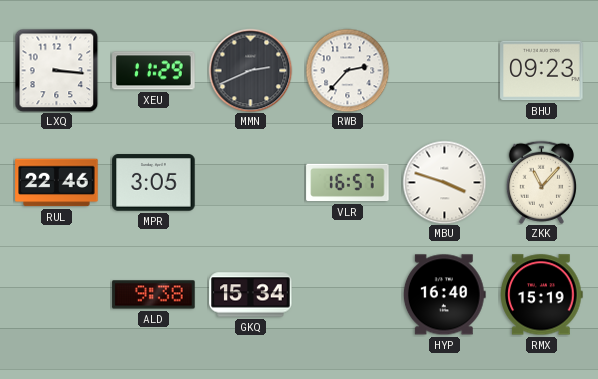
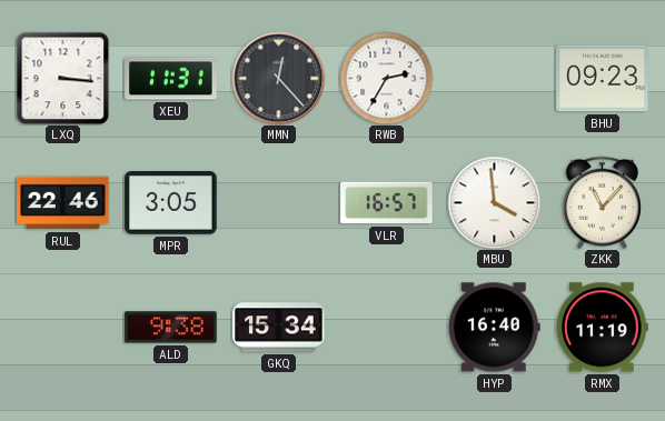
XEU: 11:29 -> 11:31 (171, 79)
MMN: 2:41 -> 12:23 (278, 78)
RWB: 2:37 -> 2:35 (386, 78)
MBU: 3:48 -> 3:59 (494, 202)
RMX: 15:19 -> 11:19 (603, 328)
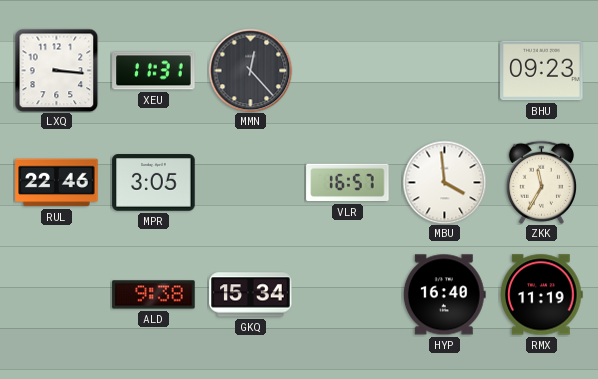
RWB: 2:35 -> none (386, 78)
ZKK: 11:07 -> 11:35 (541, 182)
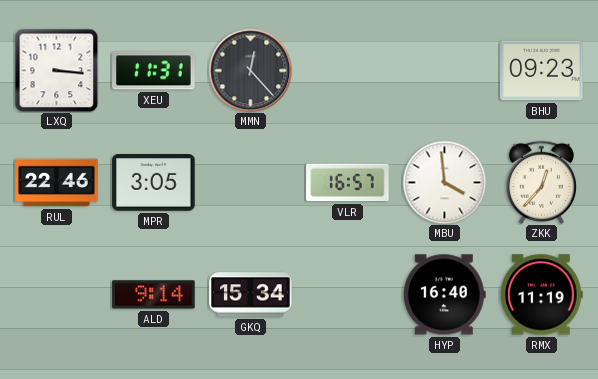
ZKK: 11:35 -> 12:37 (541, 182)
ALD: 9:38 -> 9:14 (154, 295)
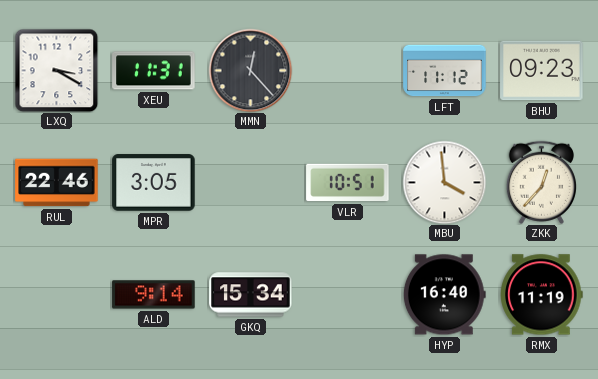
LXQ: 3:16 -> 3:20 (56, 70)
LFT: none -> 11:12 (445, 71)
VLR: 16:57 -> 10:51 (348, 183)
